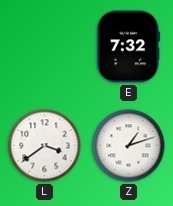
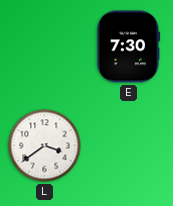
E: 7:32 -> 7:30 (129, 47)
Z: 1:12 -> none (129, 146)
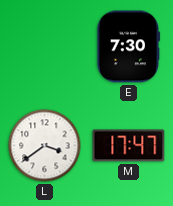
M: none -> 17:47 (129, 146)
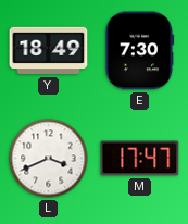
Y: none -> 18:49 (49, 51)
L: 3:39 -> 3:41 (49, 159)
